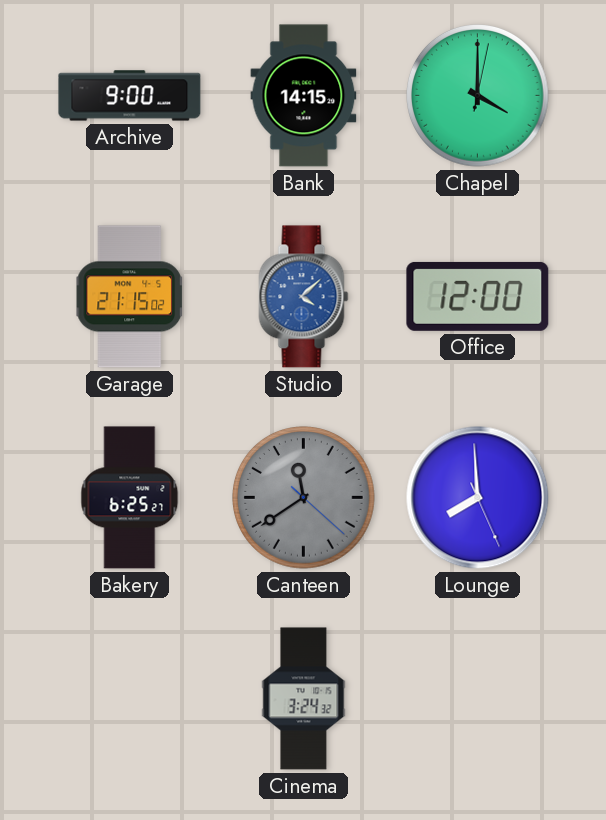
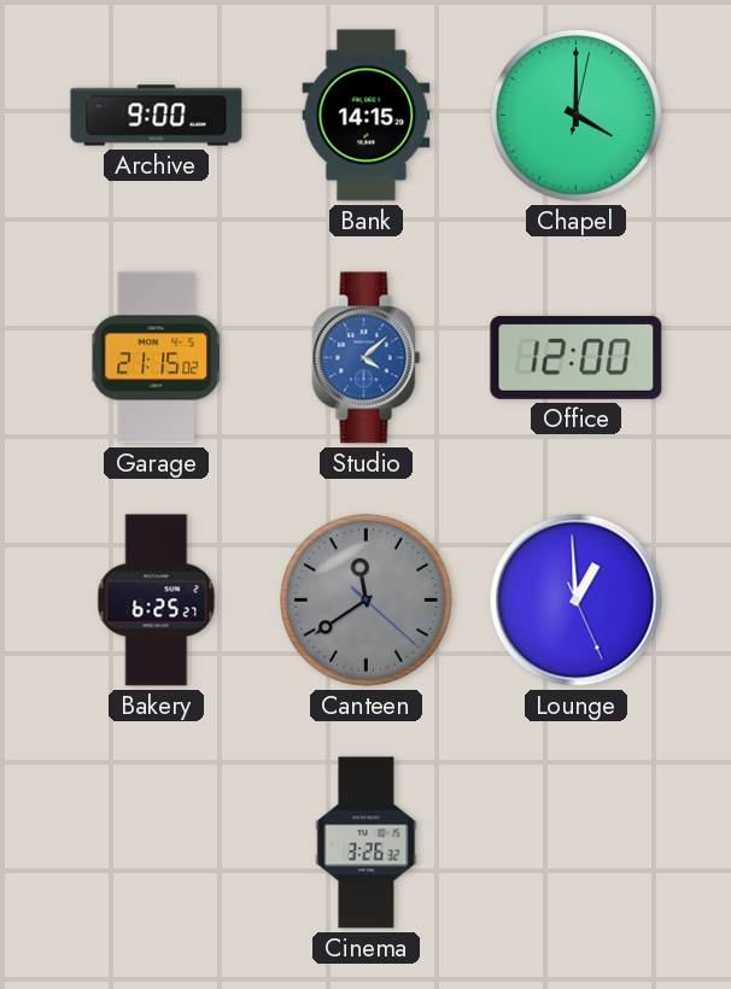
Lounge: 7:59 -> 12:59 (577, 601)
Cinema: 3:24 -> 3:26 (367, 843)
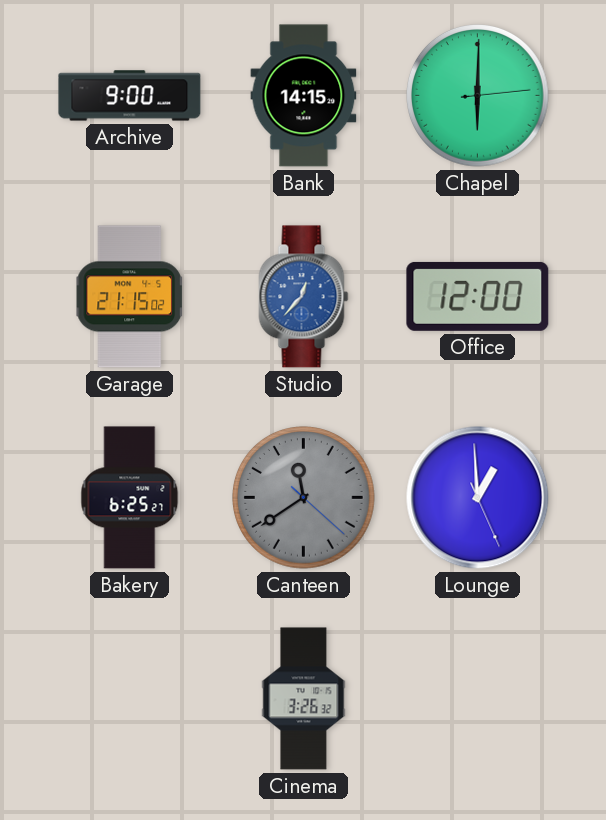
Chapel: 4:00 -> 6:00 (478, 96)
Studio: 4:08 -> 12:37 (304, 297)
